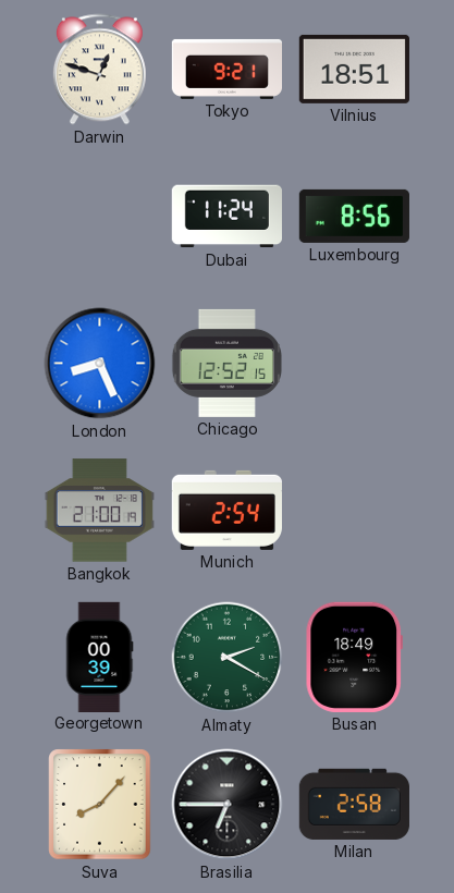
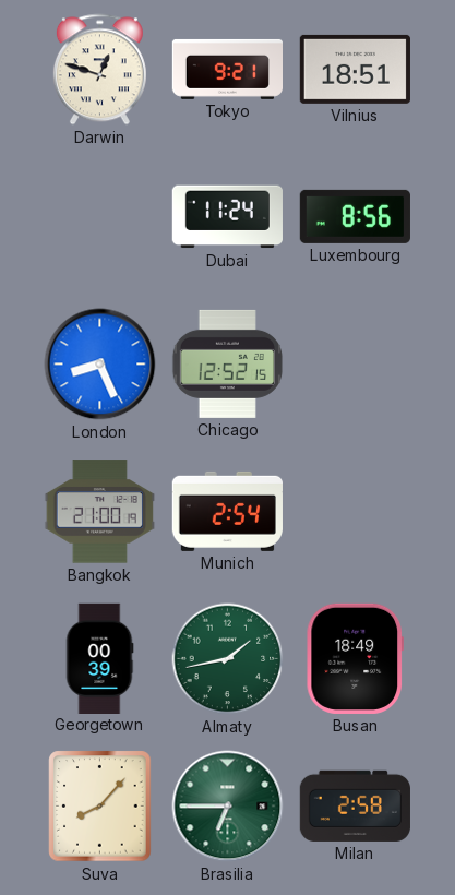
Almaty: 2:20 -> 1:43 (228, 659)
Brasilia dial: black -> green (228, 807)
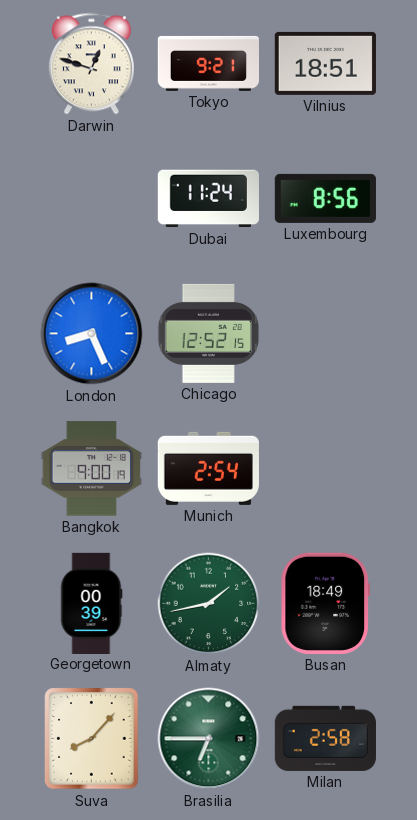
Bangkok: 21:00 -> 9:00 (91, 469)
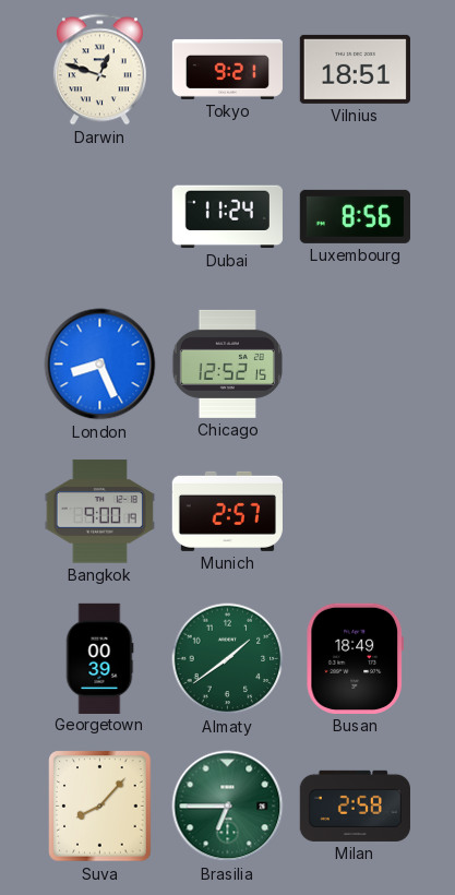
Munich: 2:54 -> 2:57 (227, 511)
Almaty: 1:43 -> 1:39 (228, 659)
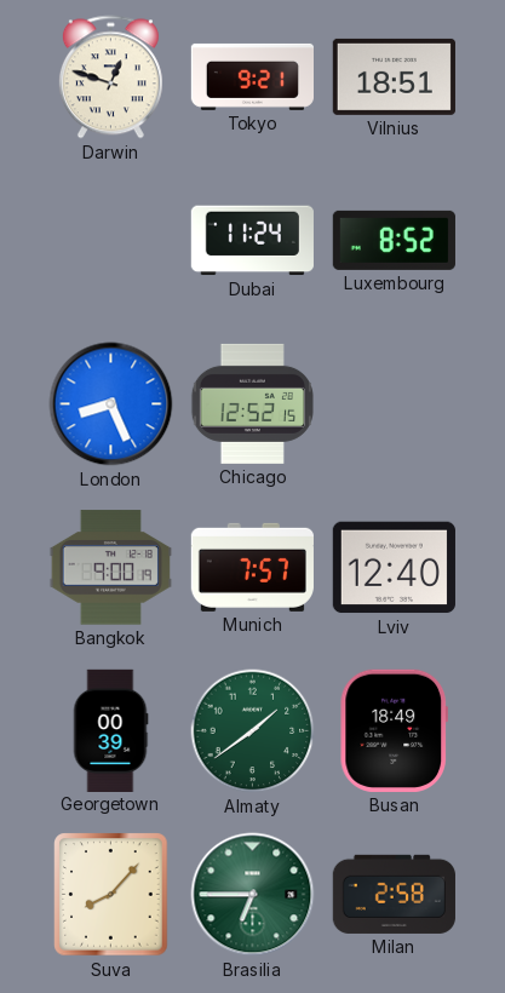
Luxembourg: 8:56 -> 8:52 (394, 240)
Munich: 2:57 -> 7:57 (252, 567)
Lviv: none -> 12:40 (394, 568)
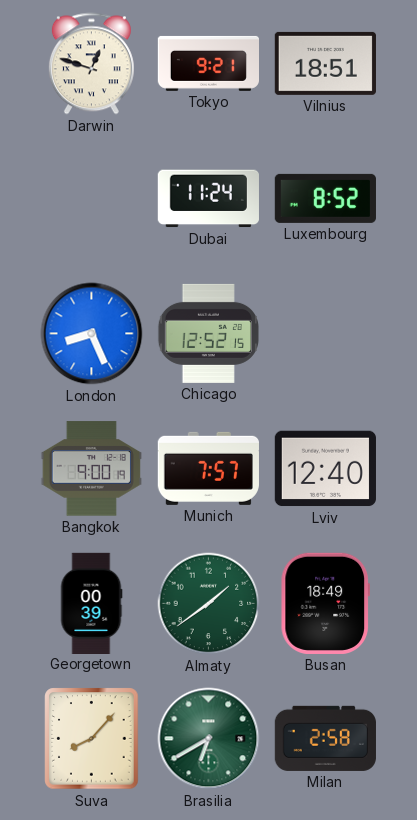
Brasilia: 6:45 -> 6:40 (209, 739)
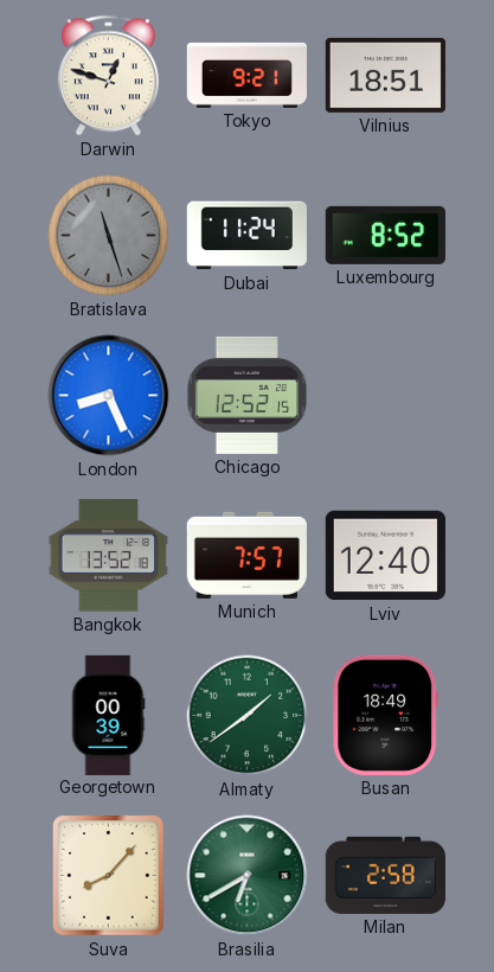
Bratislava: none -> 11:27 (109, 236)
Bangkok: 9:00 -> 13:52 (108, 556)
